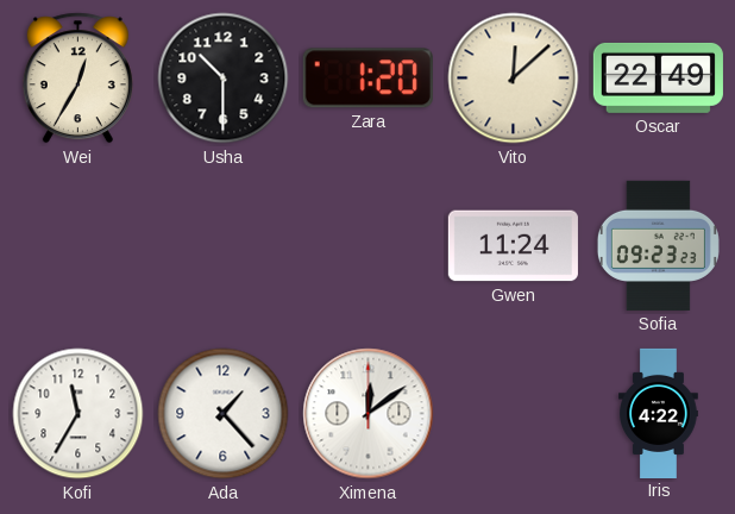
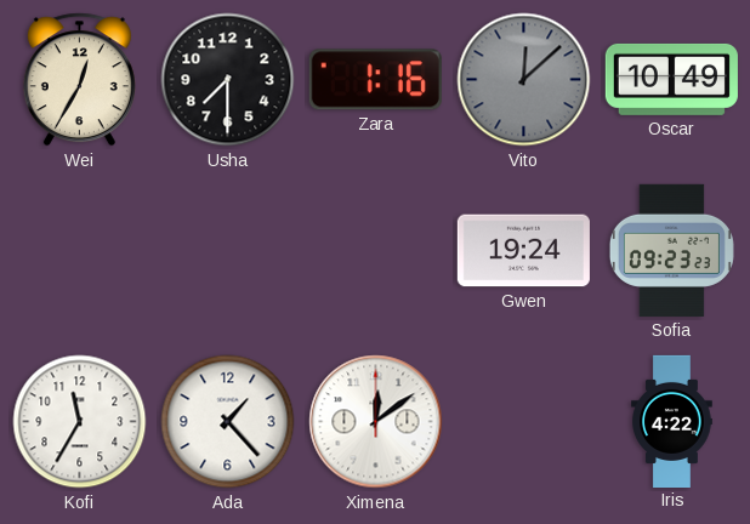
Usha: 10:30 -> 7:30 (228, 80)
Zara: 1:20 -> 1:16 (375, 80)
Vito dial: cream -> grey (524, 80)
Oscar: 22:49 -> 10:49 (671, 79)
Gwen: 11:24 -> 19:24 (523, 251)
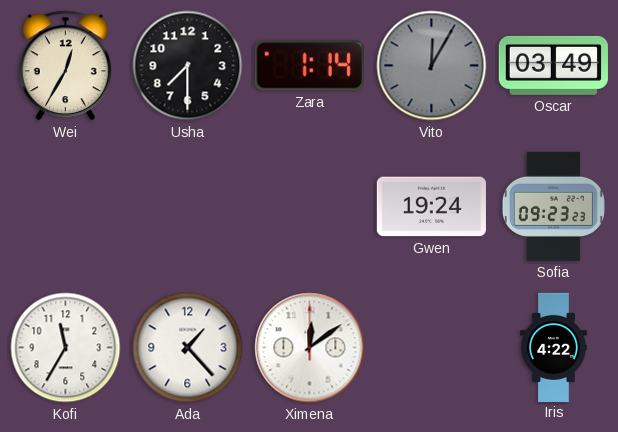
Zara: 1:16 -> 1:14 (309, 66)
Vito: 12:08 -> 12:05 (432, 66)
Oscar: 10:49 -> 03:49 (553, 65)
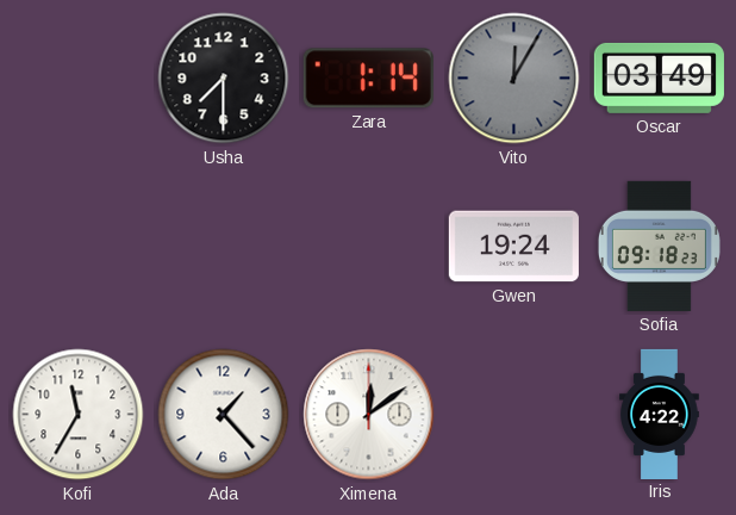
Wei: 12:35 -> none (65, 66)
Sofia: 09:23 -> 09:18 (659, 246)
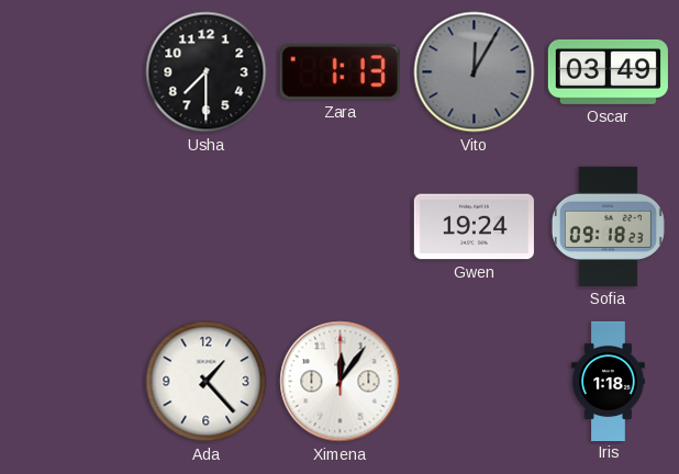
Zara: 1:14 -> 1:13 (340, 72)
Kofi: 11:35 -> none (79, 415)
Ximena: 12:09 -> 12:06 (341, 382)
Iris: 4:22 -> 1:18 (609, 381)
